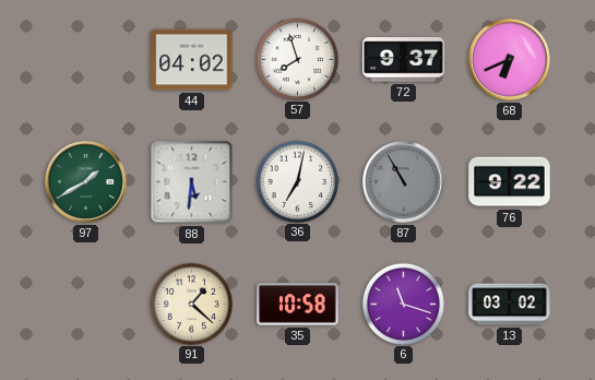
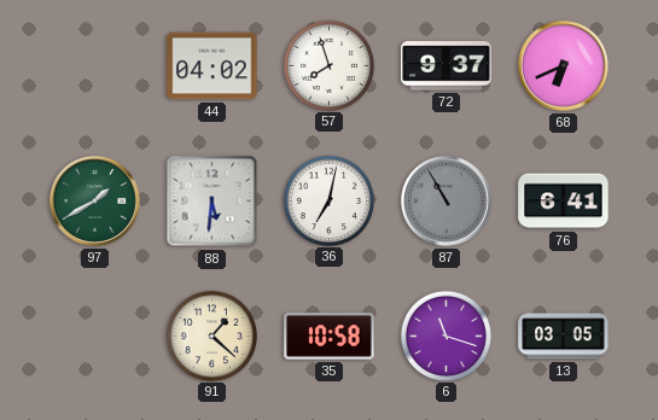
76: 9:22 -> 6:41 (564, 202)
13: 03:02 -> 03:05 (564, 337)
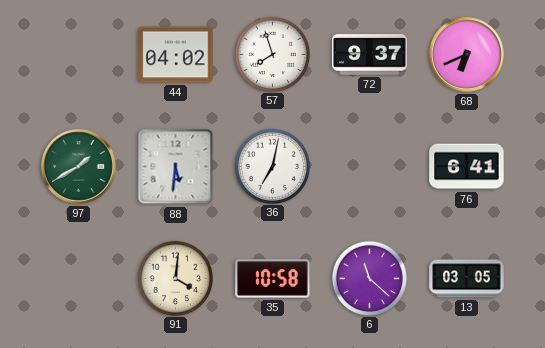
87: 10:55 -> none (447, 202)
91: 1:22 -> 4:01 (175, 278)
6: 11:18 -> 11:22 (369, 278)
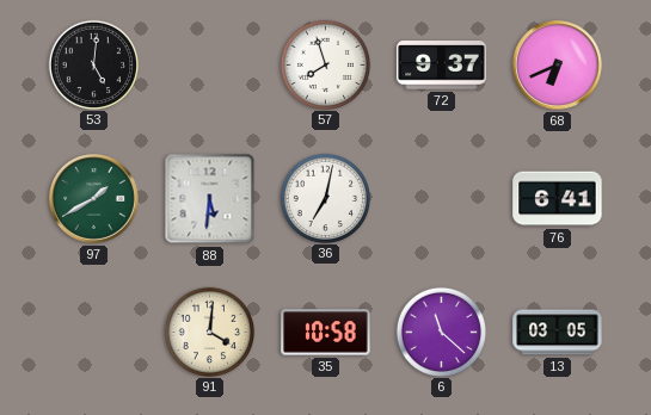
53: none -> 5:01 (93, 64)
44: 04:02 -> none (176, 55)
